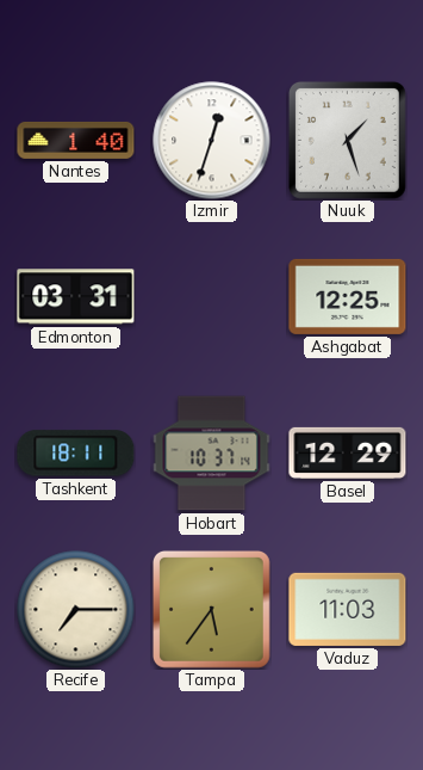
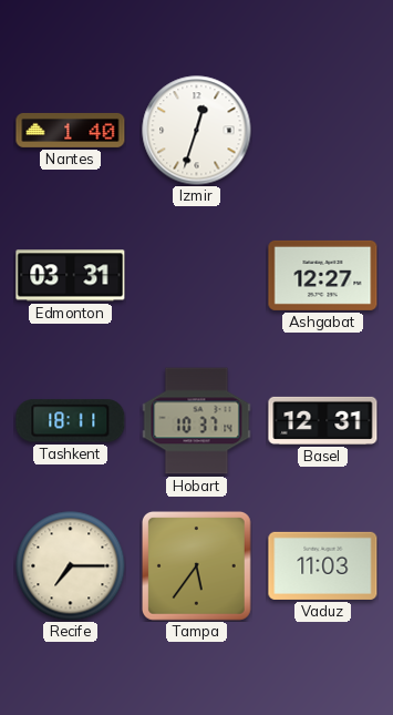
Nuuk: 1:27 -> none (347, 140)
Ashgabat: 12:25 -> 12:27 (323, 275)
Basel: 12:29 -> 12:31 (323, 420)
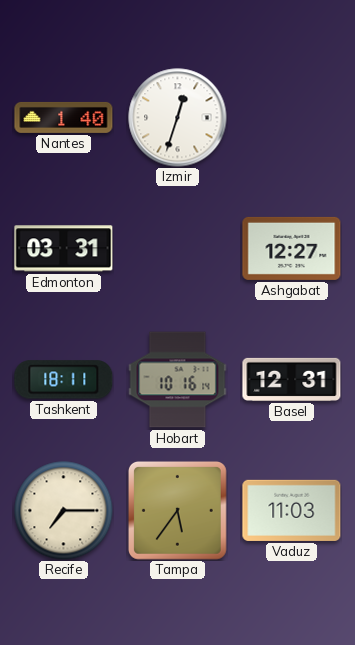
Hobart: 10:37 -> 10:16 (178, 380)
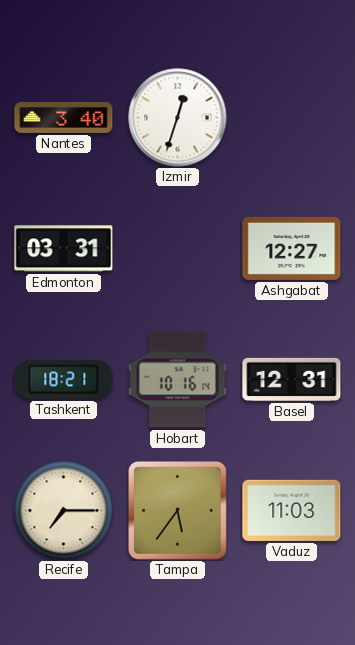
Nantes: 1:40 -> 3:40 (64, 117)
Tashkent: 18:11 -> 18:21 (64, 380)
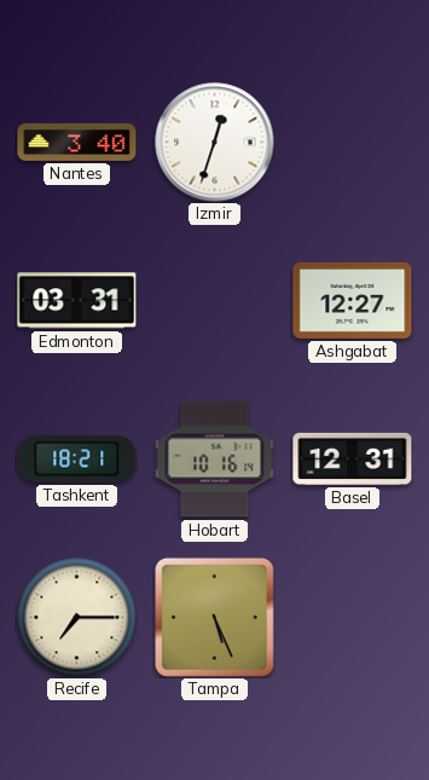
Tampa: 5:36 -> 5:26 (214, 617)
Vaduz: 11:03 -> none (292, 510)
